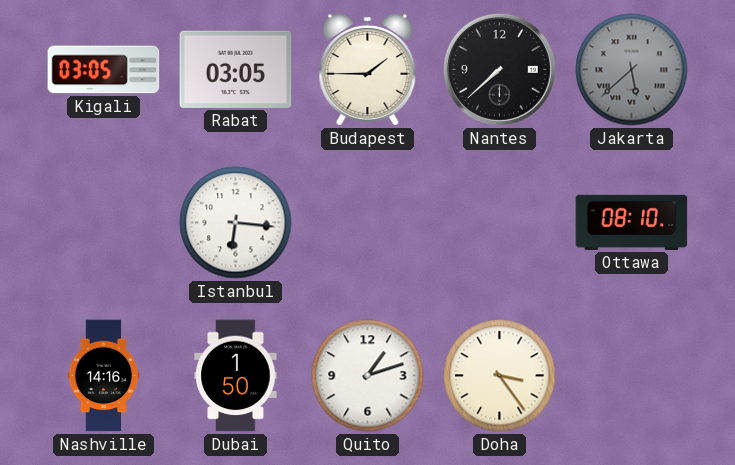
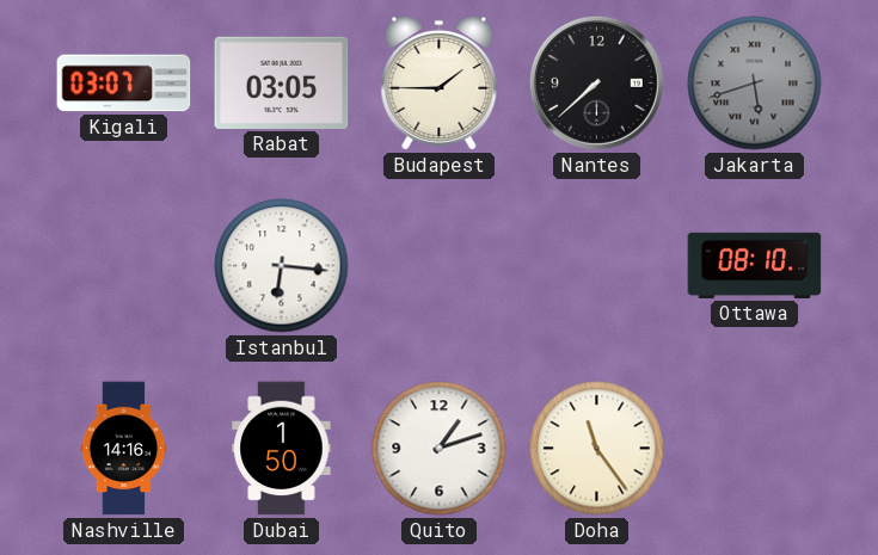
Kigali: 03:05 -> 03:07 (124, 84)
Jakarta: 5:38 -> 5:42 (755, 84)
Doha: 3:24 -> 11:24 (597, 449)
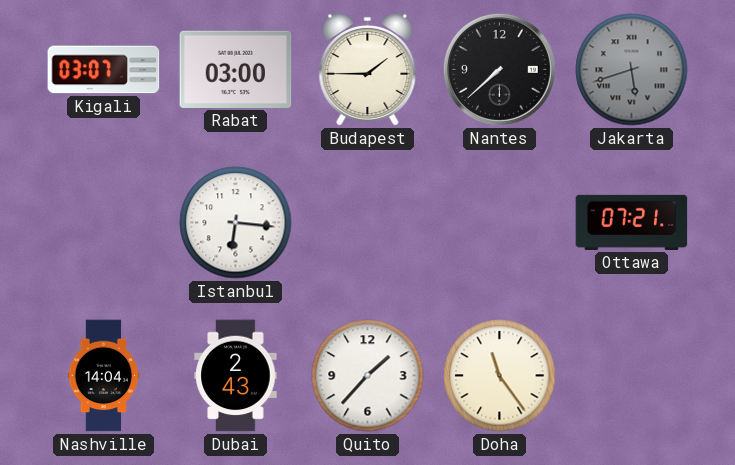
Rabat: 03:05 -> 03:00 (236, 69)
Ottawa: 08:10 -> 07:21 (632, 222)
Nashville: 14:16 -> 14:04 (104, 376)
Dubai: 1:50 -> 2:43 (236, 376)
Quito: 1:12 -> 1:37 (368, 376)
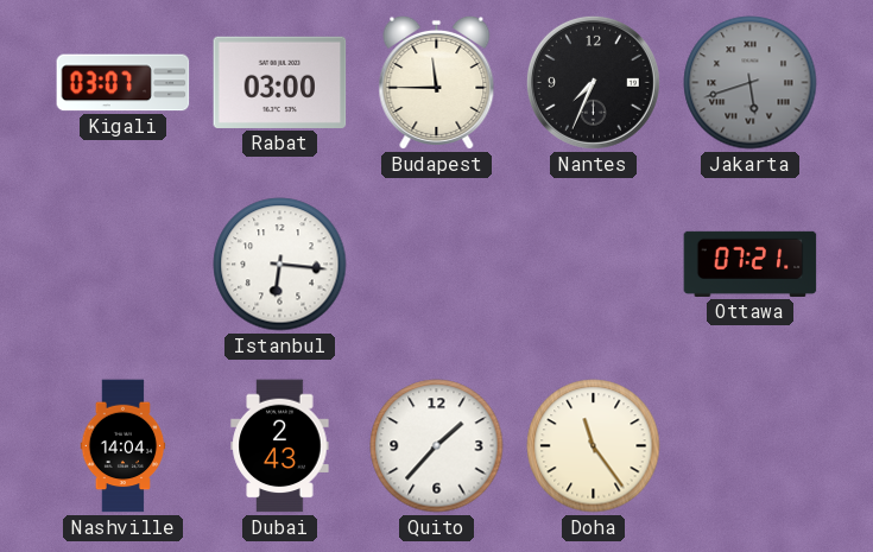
Budapest: 1:45 -> 11:45 (437, 82)
Nantes: 7:38 -> 7:34 (593, 82)
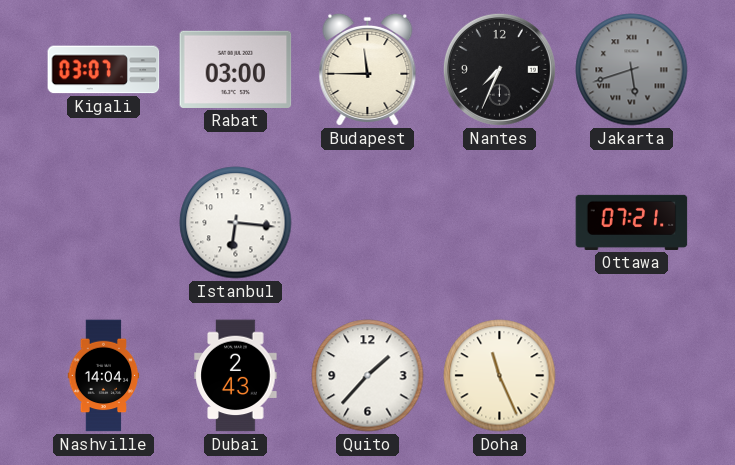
Doha: 11:24 -> 11:26 (500, 376)
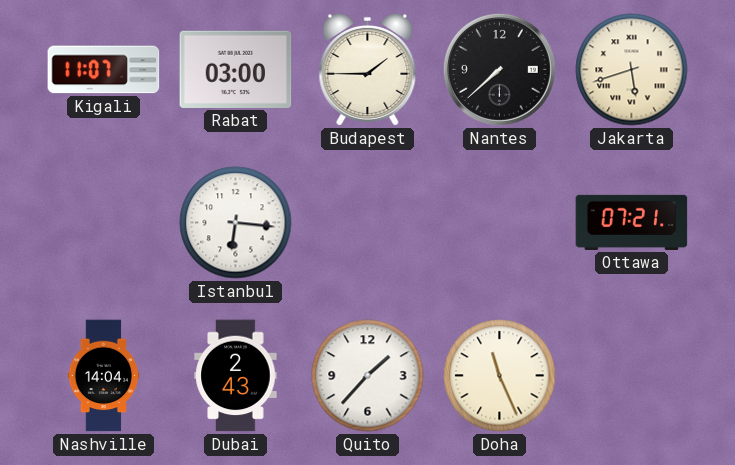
Kigali: 03:07 -> 11:07 (104, 70)
Budapest: 11:45 -> 1:45 (368, 69)
Nantes: 7:34 -> 7:38 (499, 69)
Jakarta dial: grey -> cream (632, 70)
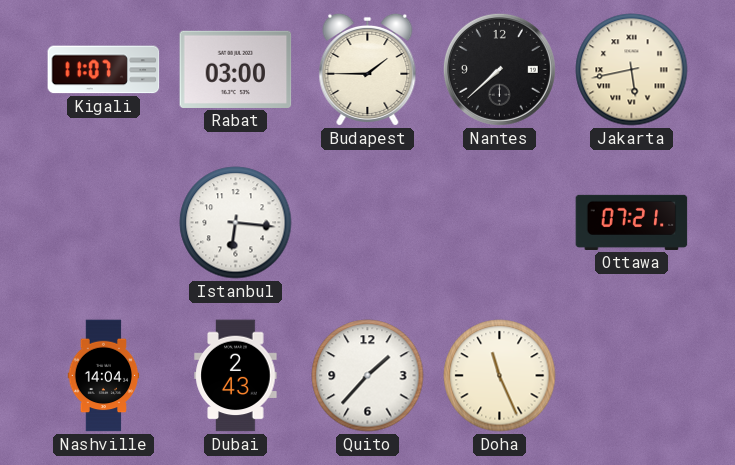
Jakarta: 5:42 -> 5:43 (632, 70)
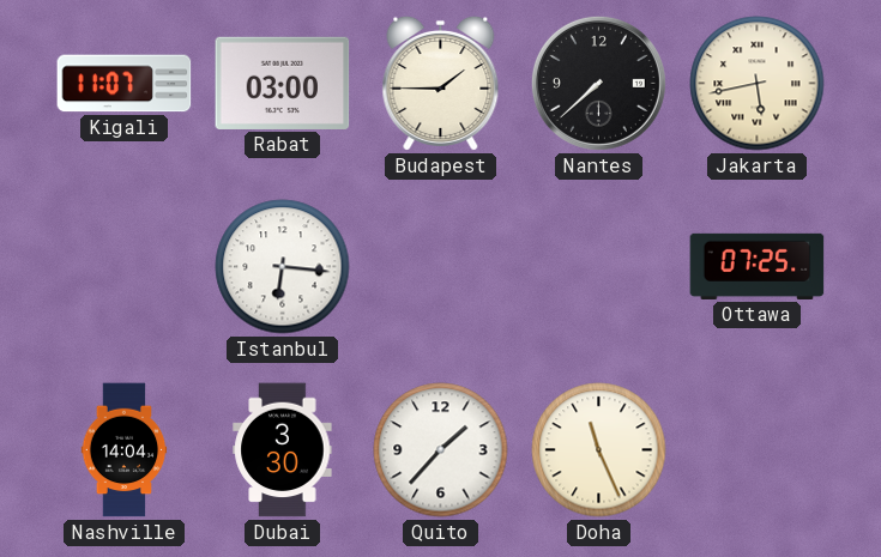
Ottawa: 07:21 -> 07:25 (758, 266)
Dubai: 2:43 -> 3:30 (283, 450)
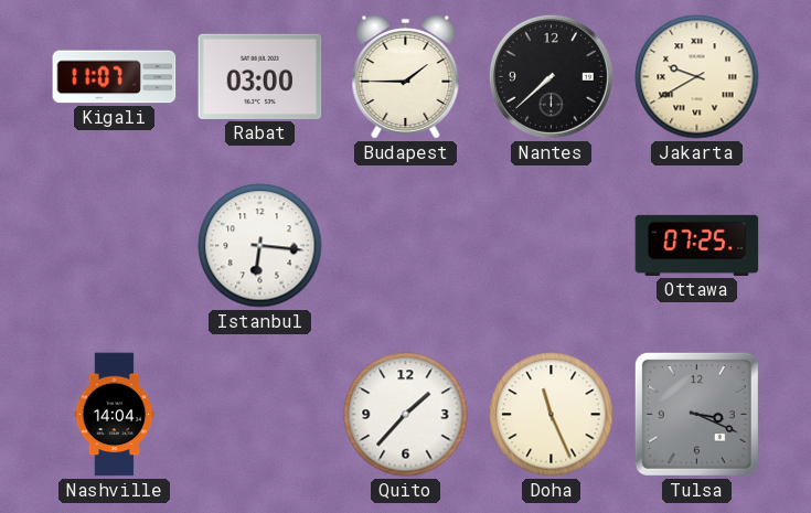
Jakarta: 5:43 -> 9:40 (697, 77)
Dubai: 3:30 -> none (283, 450)
Tulsa: none -> 3:19 (696, 414)
